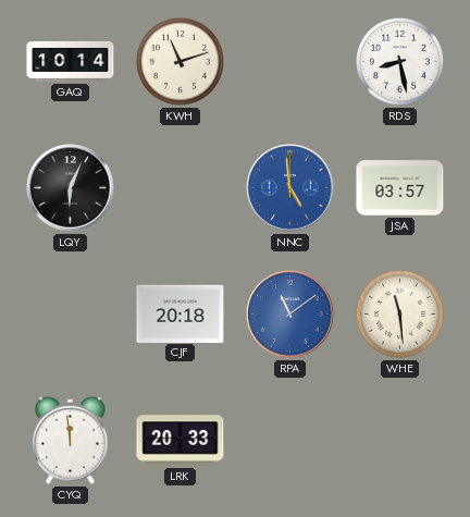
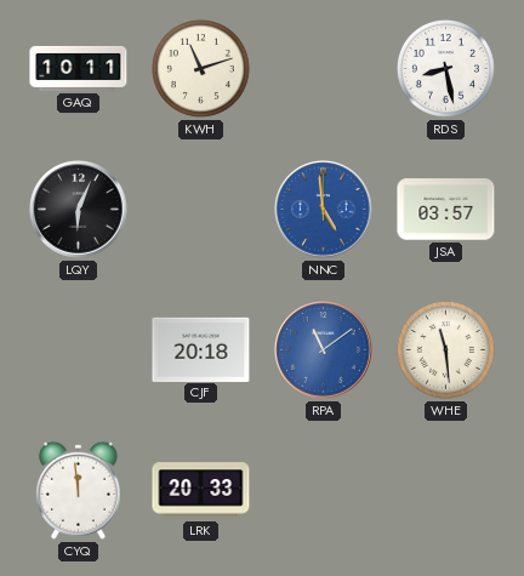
GAQ: 10:14 -> 10:11 (79, 68)
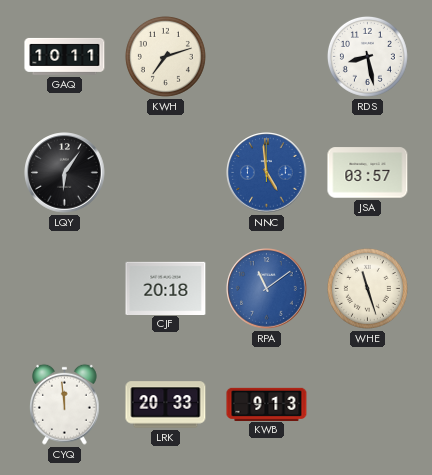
KWH: 11:12 -> 7:12 (165, 56)
LQY: 6:04 -> 6:06 (65, 173)
WHE: 11:29 -> 11:27 (367, 288)
KWB: none -> 9:13 (267, 404)
